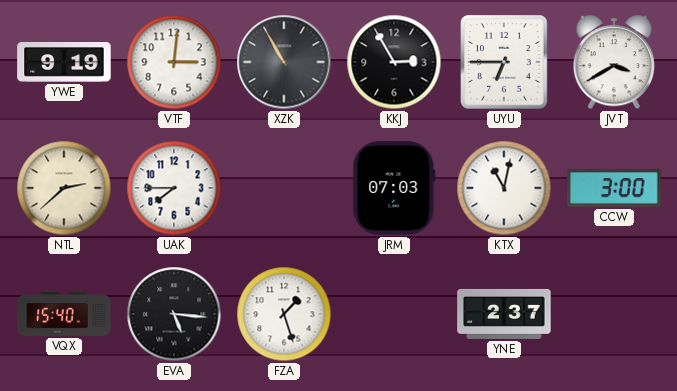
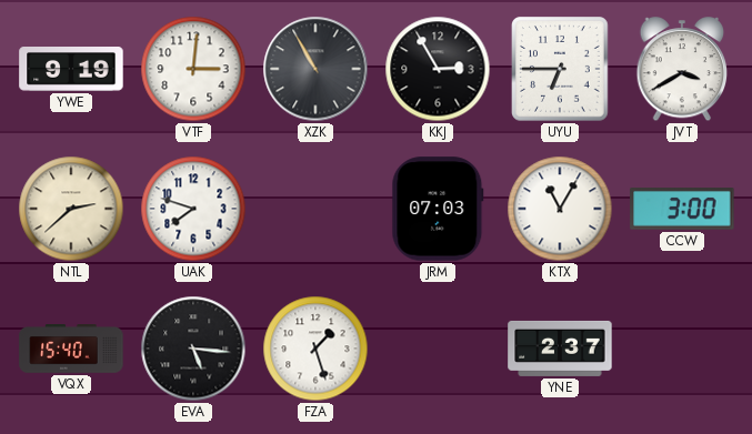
UAK: 7:45 -> 7:48 (193, 209)
KTX: 11:02 -> 11:05 (560, 209)
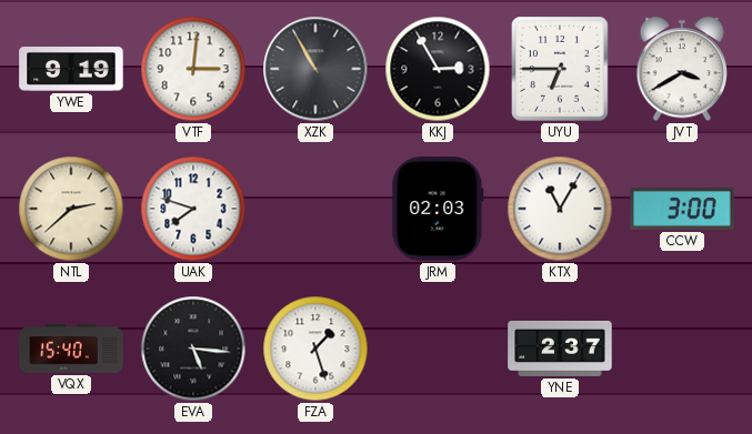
JRM: 07:03 -> 02:03 (438, 209)
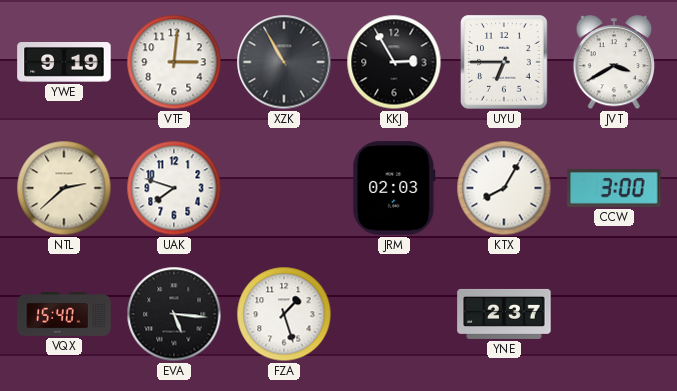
KTX: 11:05 -> 8:05 (504, 188)
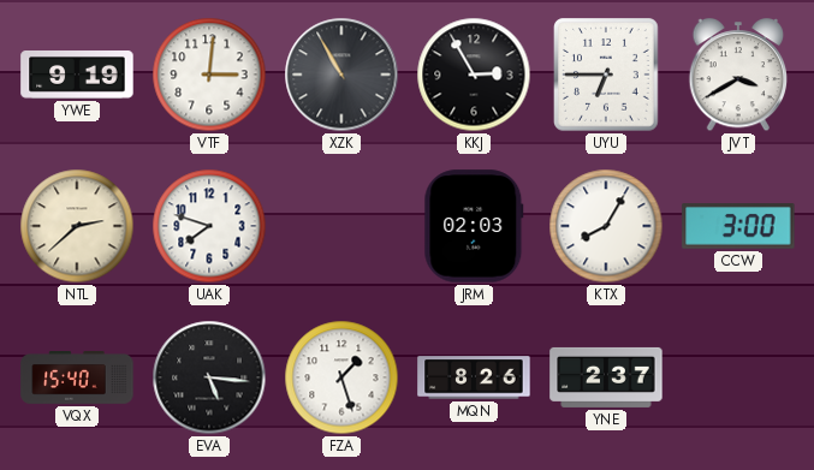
MQN: none -> 8:26 (474, 377)
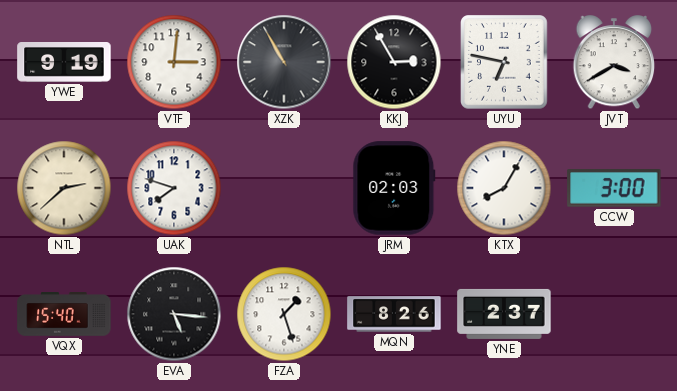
UYU: 6:45 -> 6:47 (504, 62)
